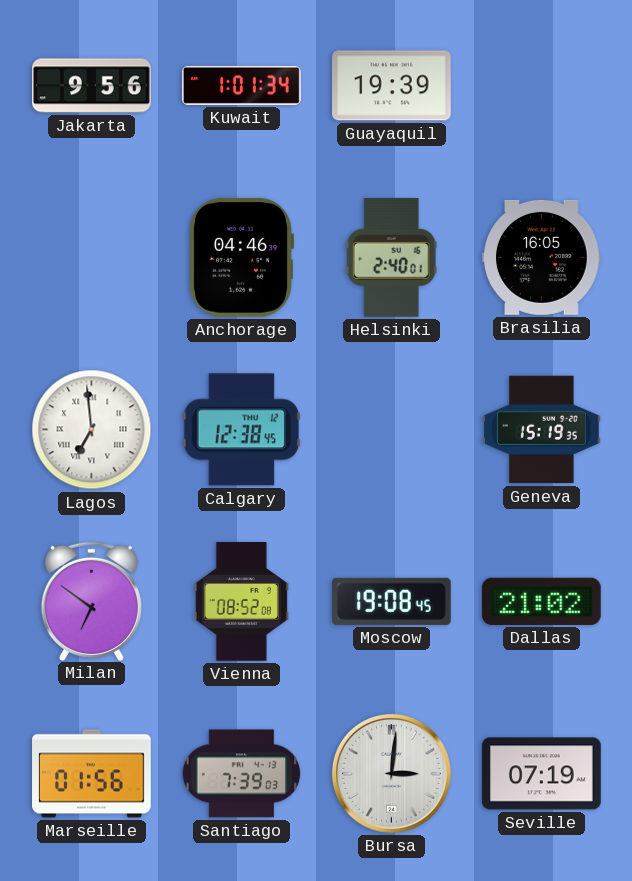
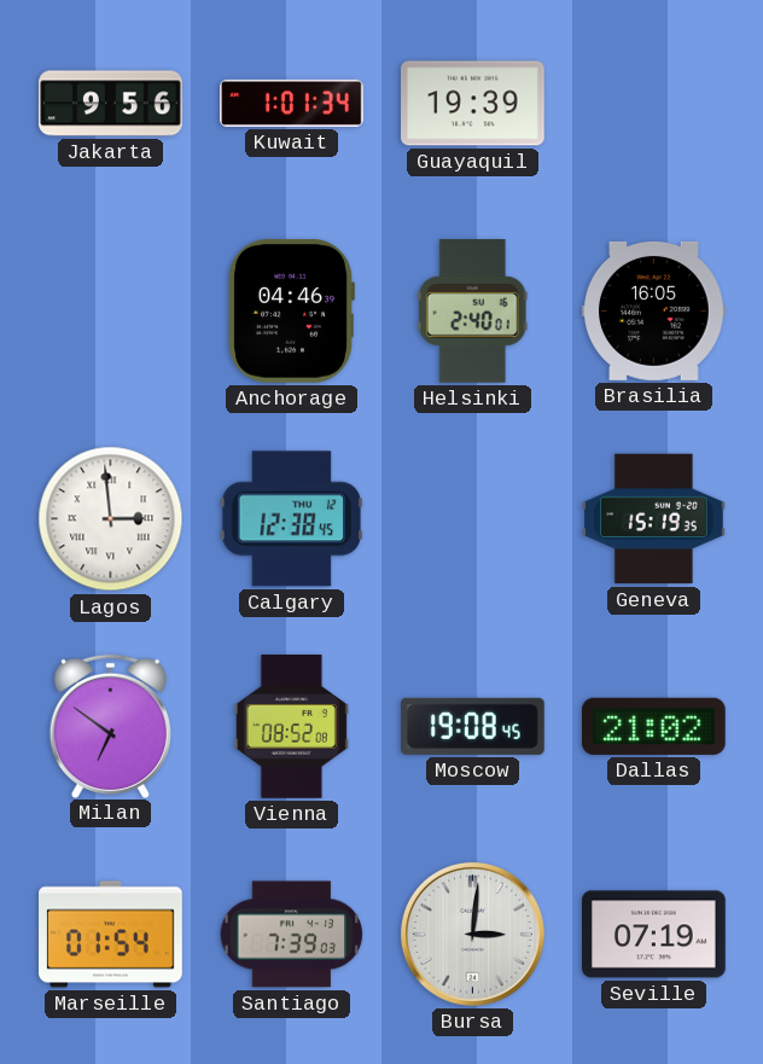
Lagos: 6:59 -> 2:59 (111, 519)
Marseille: 01:56 -> 01:54 (111, 935)
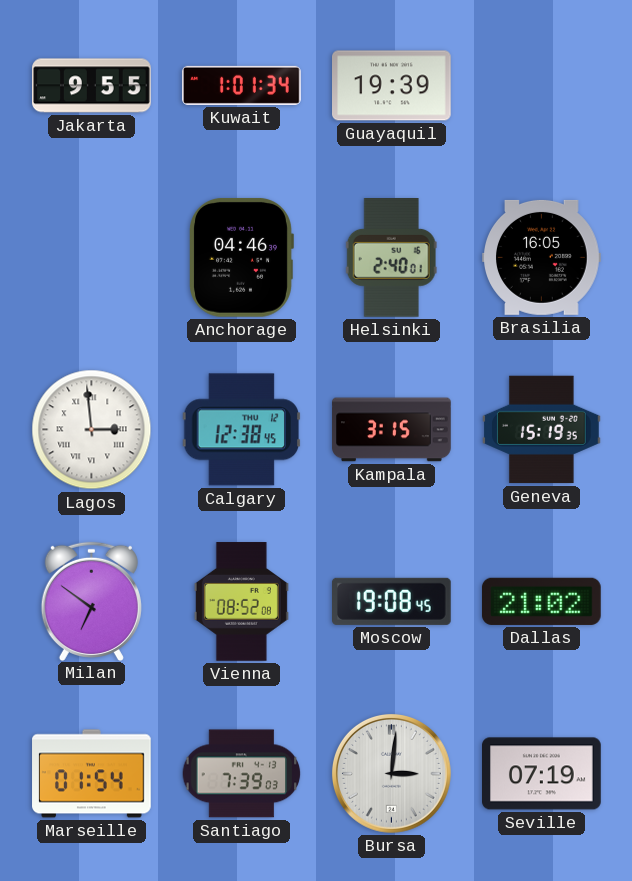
Jakarta: 9:56 -> 9:55 (92, 86)
Kampala: none -> 3:15 (392, 430)
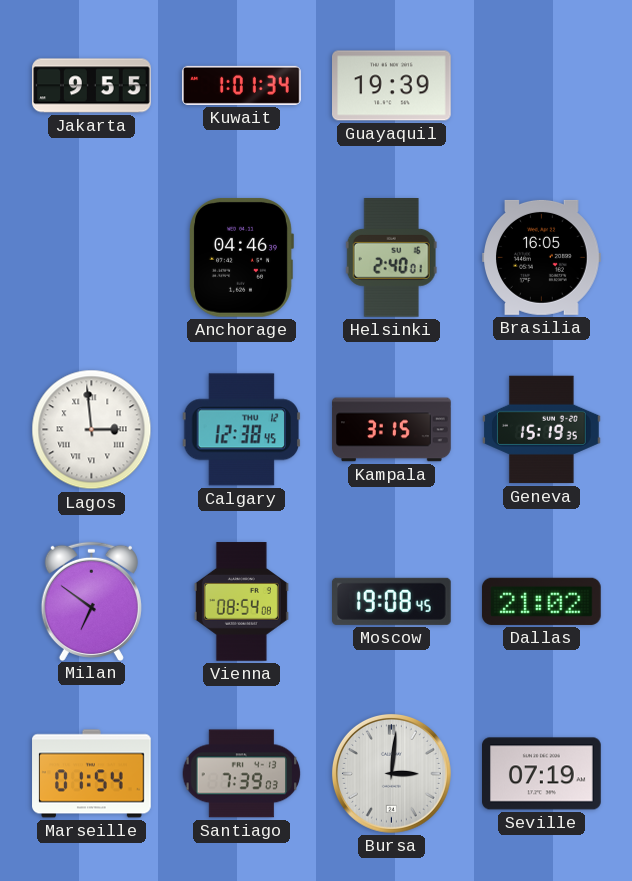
Vienna: 08:52 -> 08:54 (241, 602)
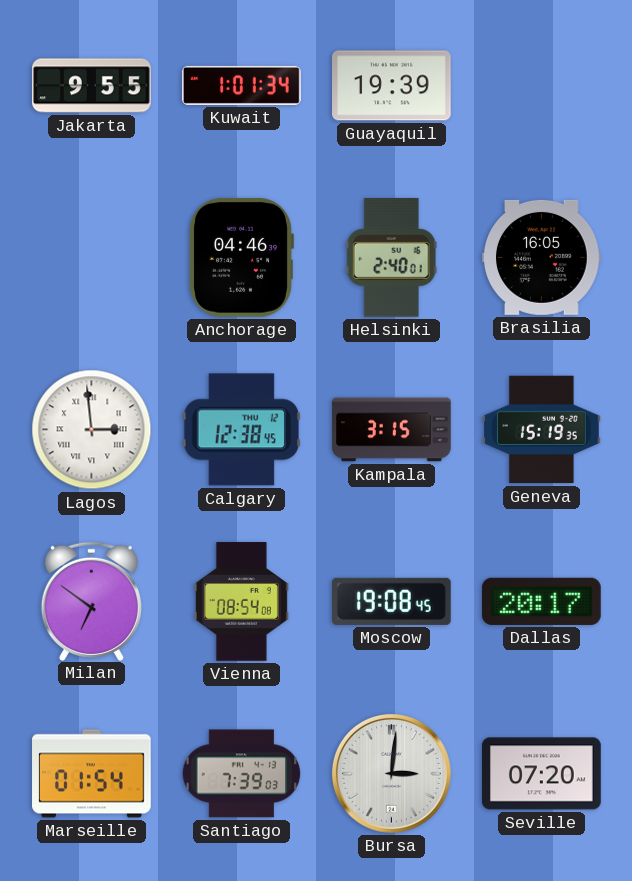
Dallas: 21:02 -> 20:17 (541, 601)
Seville: 07:19 -> 07:20 (542, 774)
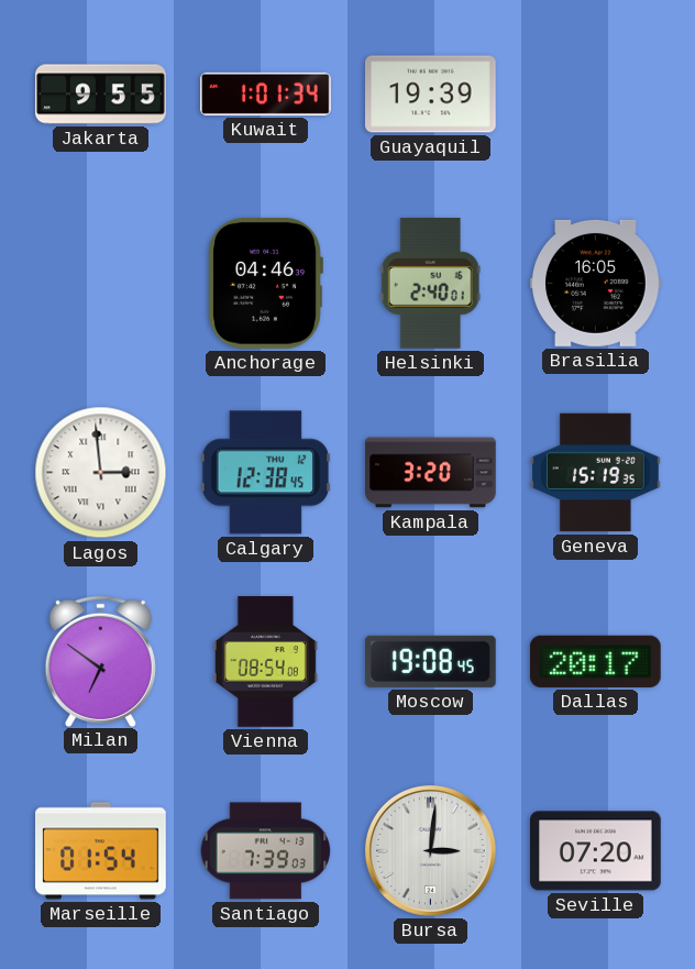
Kampala: 3:15 -> 3:20 (431, 473)
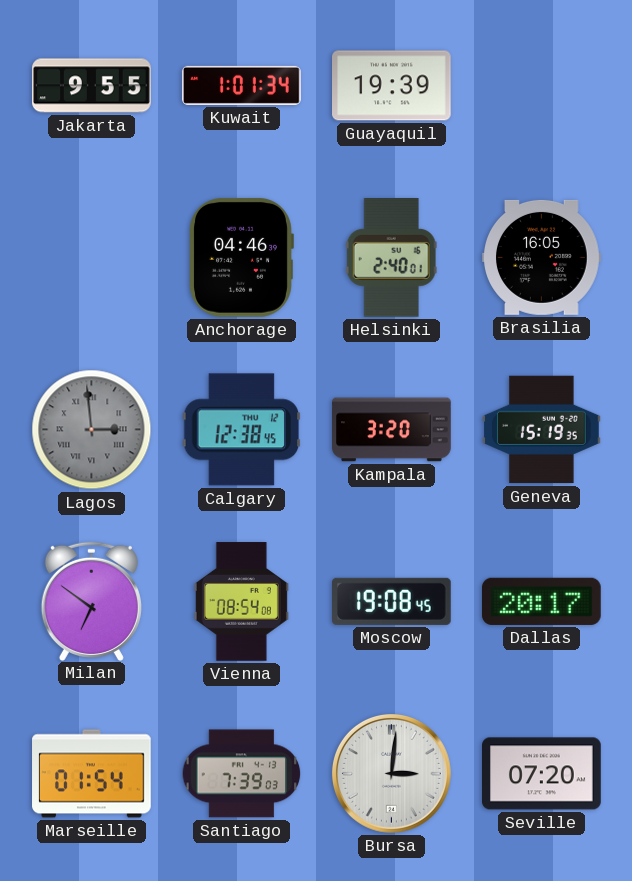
Lagos dial: white -> grey (92, 430)
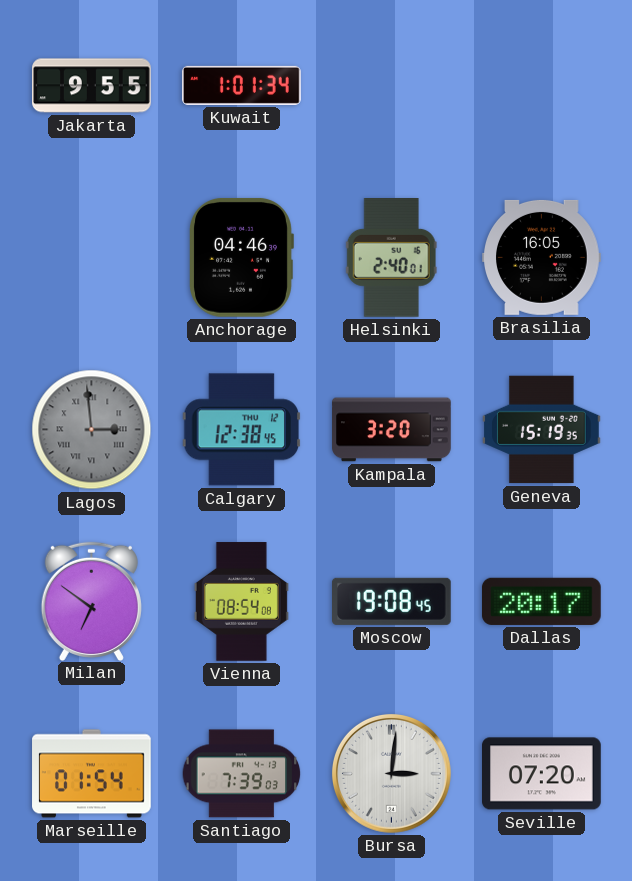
Guayaquil: 19:39 -> none (392, 86)
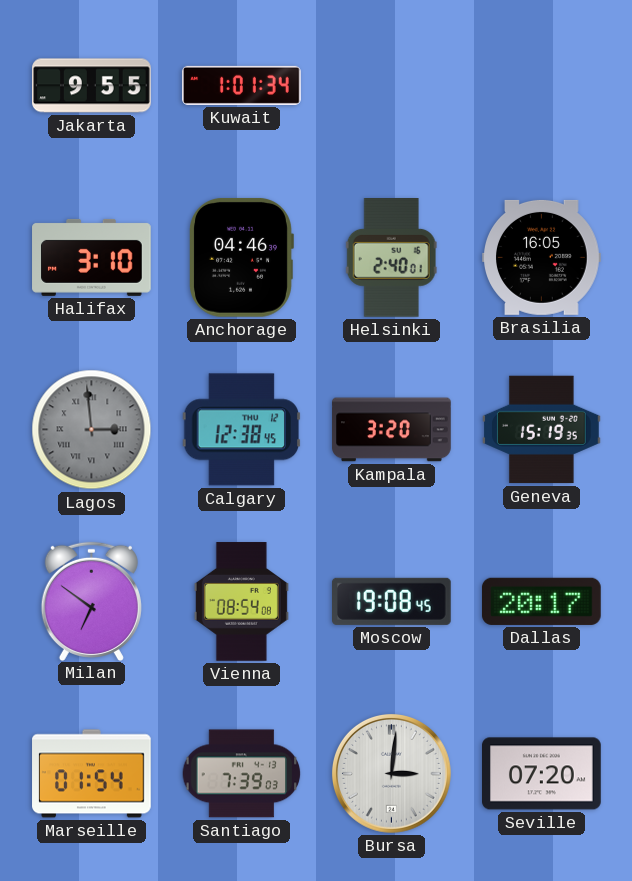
Halifax: none -> 3:10 (92, 257)
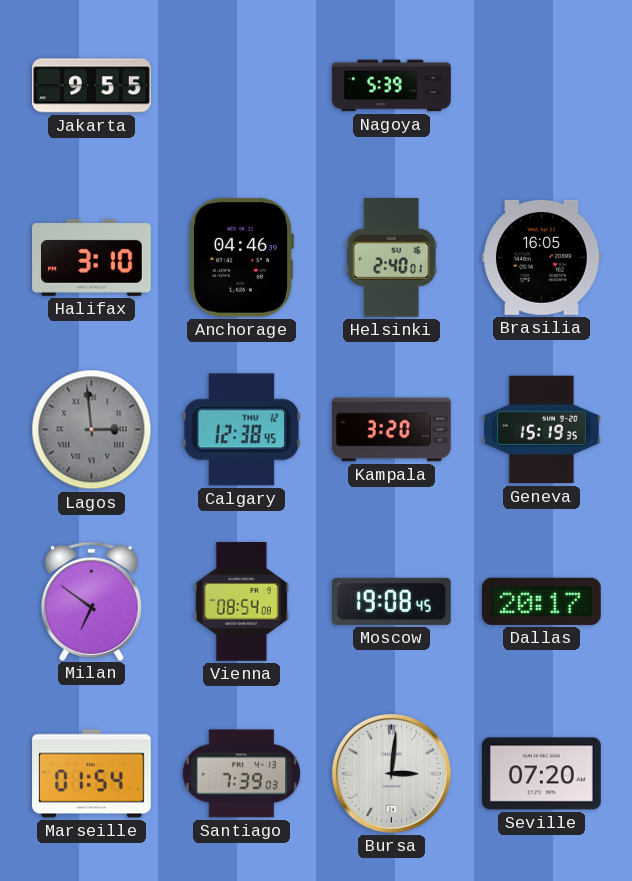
Kuwait: 1:01 -> none (242, 85)
Nagoya: none -> 5:39 (392, 86)
